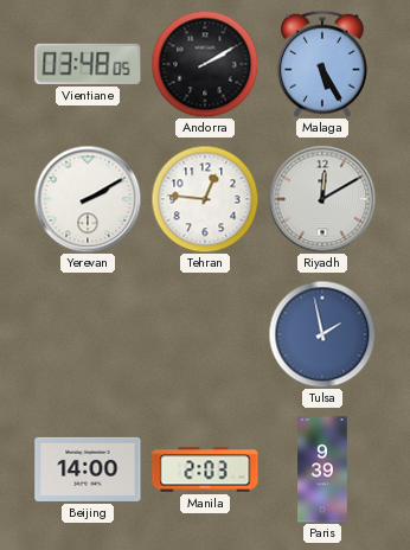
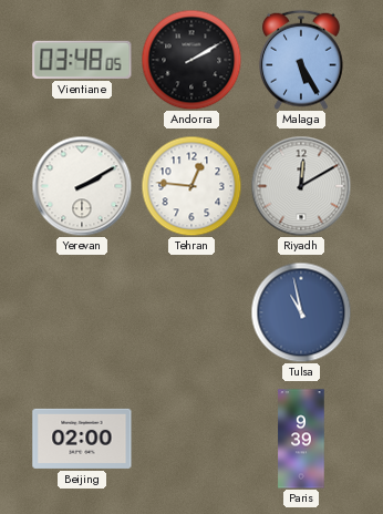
Tulsa: 1:58 -> 10:58 (301, 312)
Beijing: 14:00 -> 02:00 (82, 439)
Manila: 2:03 -> none (205, 469)
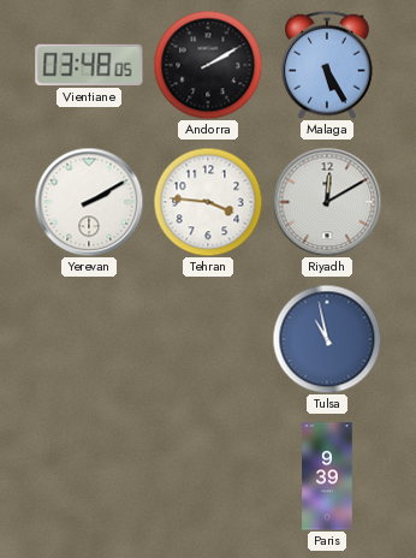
Tehran: 12:46 -> 3:46 (208, 202)
Beijing: 02:00 -> none (82, 439)
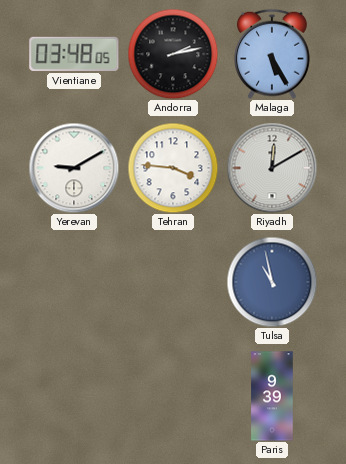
Andorra: 2:10 -> 2:13 (173, 54)
Yerevan: 2:10 -> 9:10 (74, 168)
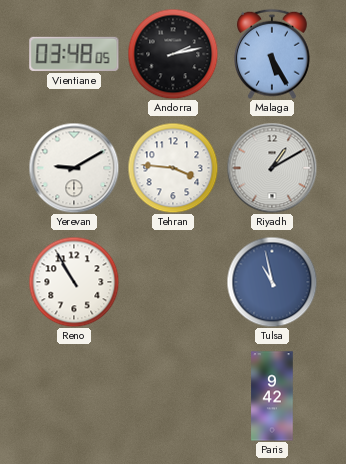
Riyadh: 12:10 -> 1:10 (272, 168)
Reno: none -> 10:55 (74, 282)
Paris: 9:39 -> 9:42 (272, 396)
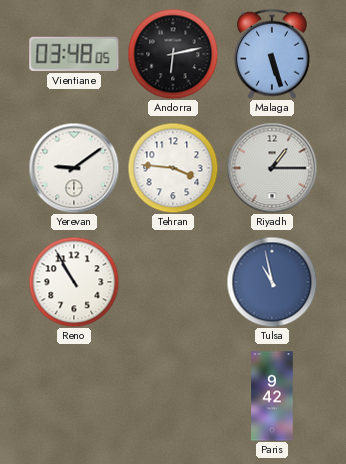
Andorra: 2:13 -> 6:13 (173, 54)
Malaga: 5:25 -> 5:27 (272, 54)
Yerevan: 9:10 -> 9:09 (74, 168)
Riyadh: 1:10 -> 1:15 (272, 168)
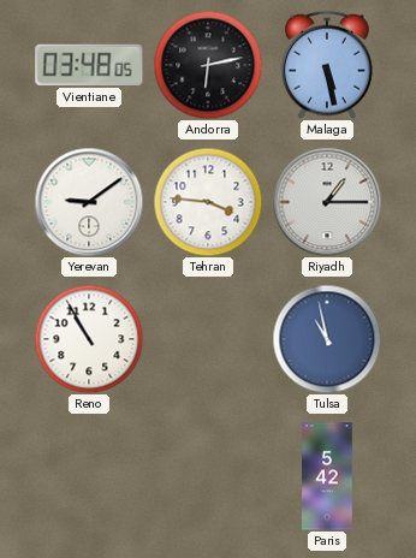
Malaga: 5:27 -> 5:28 (327, 65)
Paris: 9:42 -> 5:42 (327, 476)
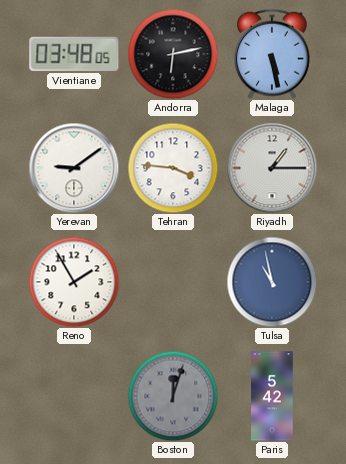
Reno: 10:55 -> 1:55 (74, 282)
Boston: none -> 12:03 (173, 396)
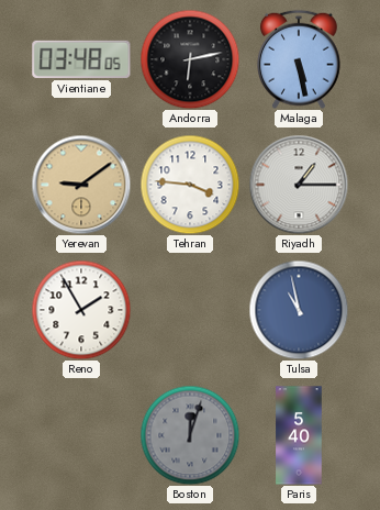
Yerevan dial: white -> champagne (81, 185)
Paris: 5:42 -> 5:40 (299, 435)
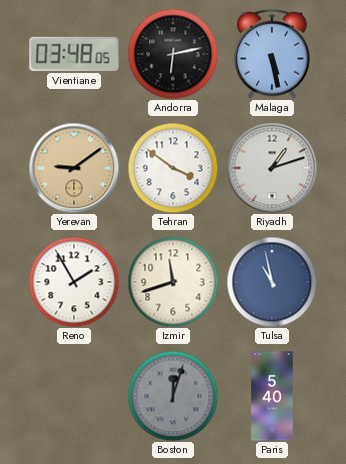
Tehran: 3:46 -> 3:51 (173, 168)
Riyadh: 1:15 -> 1:12 (272, 168)
Izmir: none -> 11:42 (173, 282)
